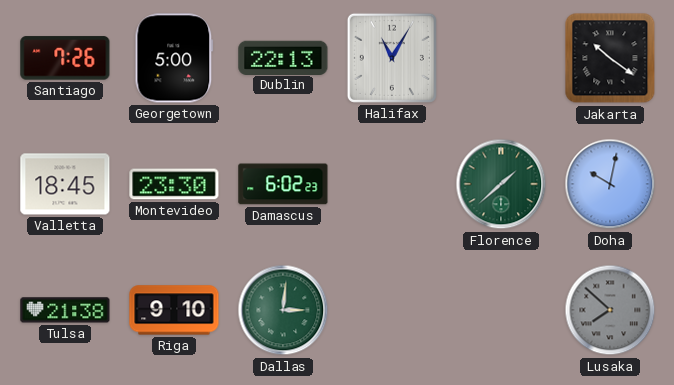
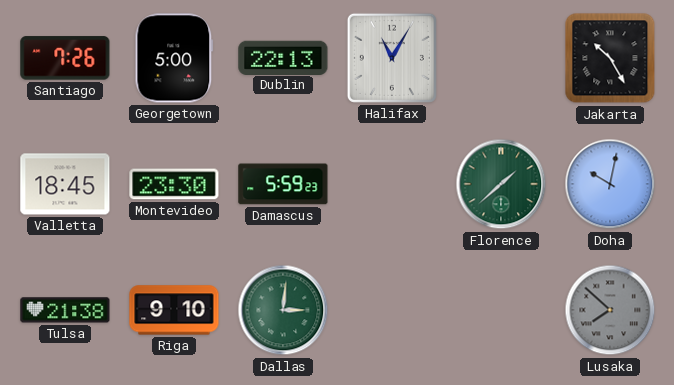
Jakarta: 10:21 -> 10:25 (610, 58)
Damascus: 6:02 -> 5:59 (283, 184)
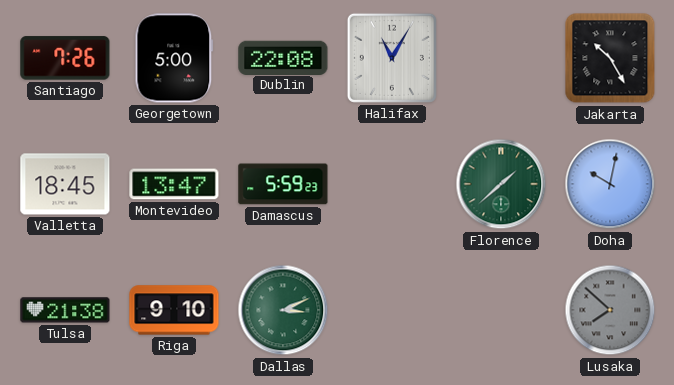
Dublin: 22:13 -> 22:08 (283, 57)
Montevideo: 23:30 -> 13:47 (174, 184)
Dallas: 3:01 -> 3:11 (283, 310)
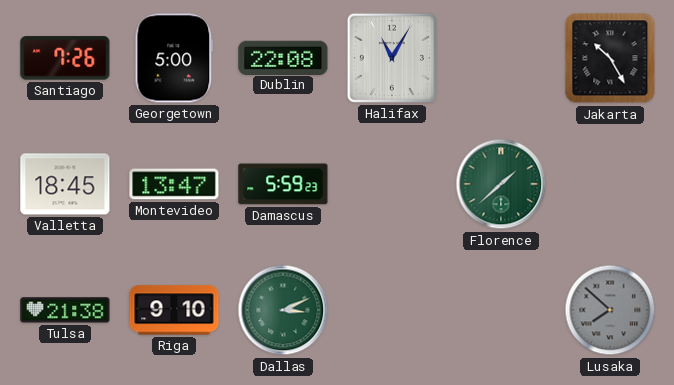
Doha: 10:02 -> none (610, 184)
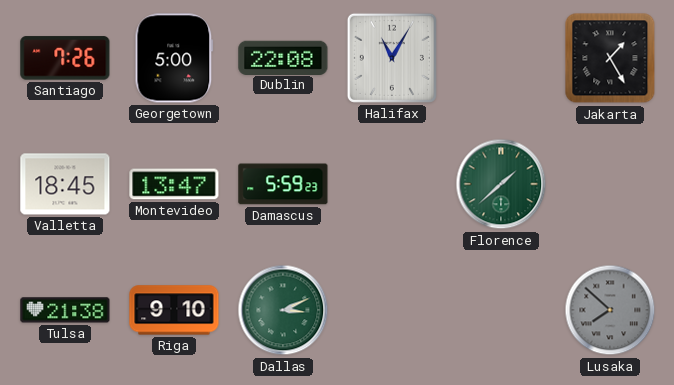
Jakarta: 10:25 -> 1:25 (610, 58)
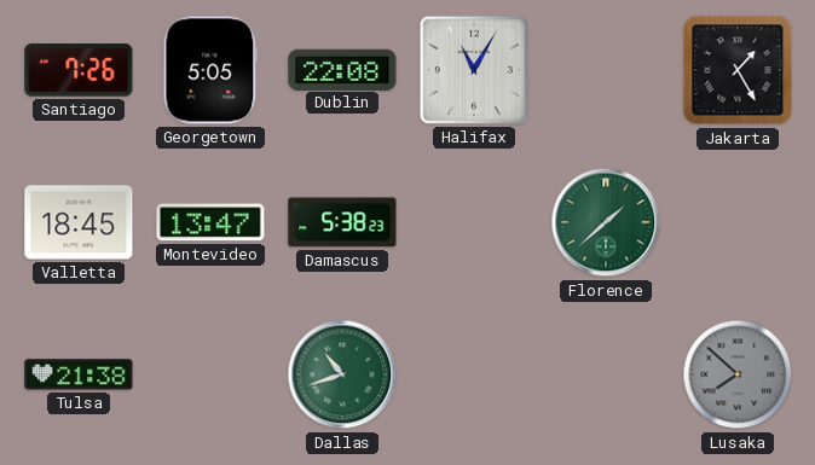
Georgetown: 5:00 -> 5:05 (210, 70)
Damascus: 5:59 -> 5:38 (342, 222)
Riga: 9:10 -> none (174, 310)
Dallas: 3:11 -> 10:42 (342, 374)
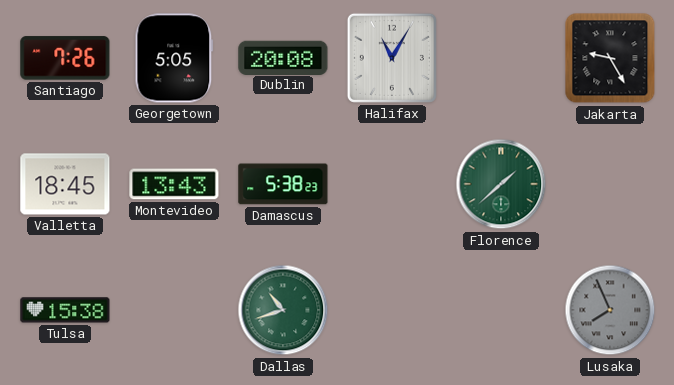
Dublin: 22:08 -> 20:08 (283, 57)
Jakarta: 1:25 -> 9:25 (610, 58)
Montevideo: 13:47 -> 13:43 (174, 184)
Tulsa: 21:38 -> 15:38 (65, 310)
Lusaka: 7:52 -> 7:56 (610, 310)
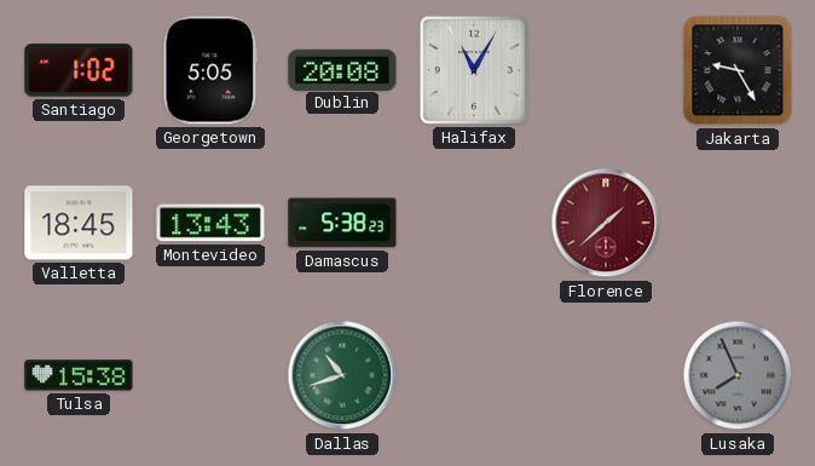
Santiago: 7:26 -> 1:02 (79, 70)
Florence dial: green -> burgundy (606, 223)
